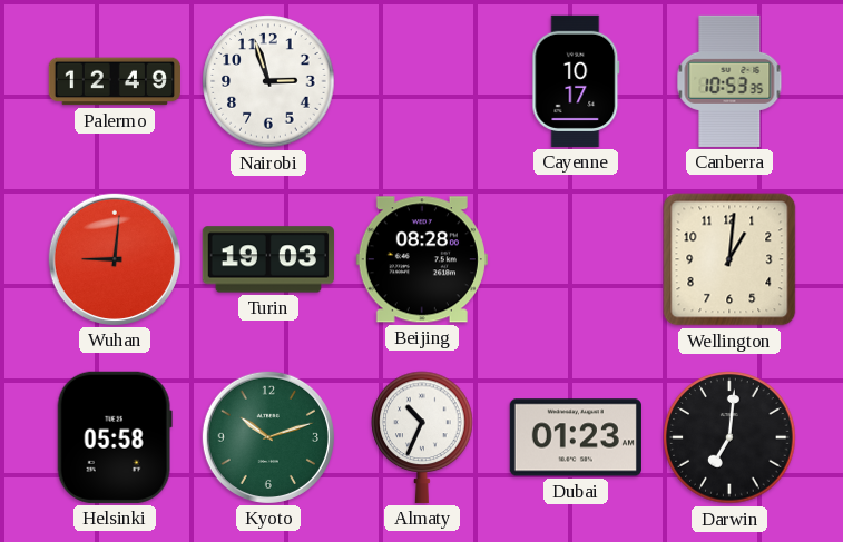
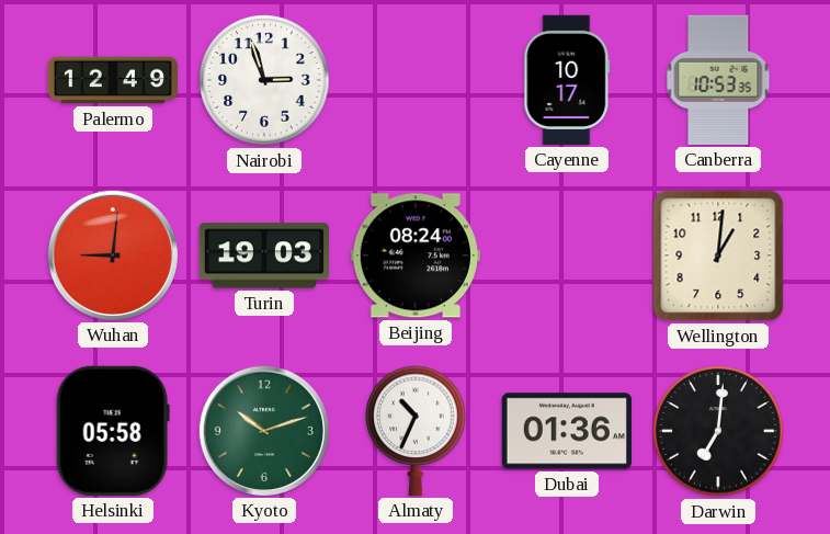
Beijing: 08:28 -> 08:24 (416, 255)
Dubai: 01:23 -> 01:36 (567, 431)
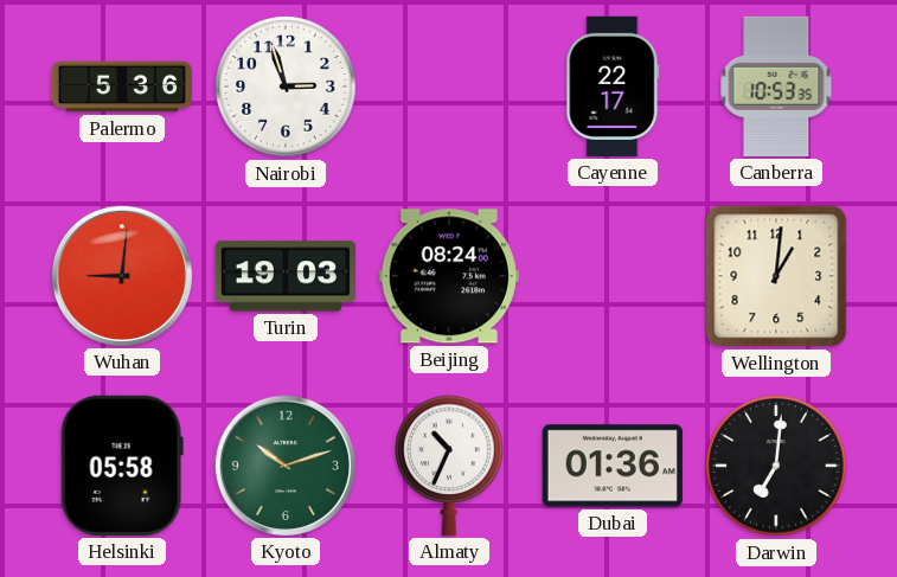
Palermo: 12:49 -> 5:36 (122, 86)
Cayenne: 10:17 -> 22:17 (613, 86)
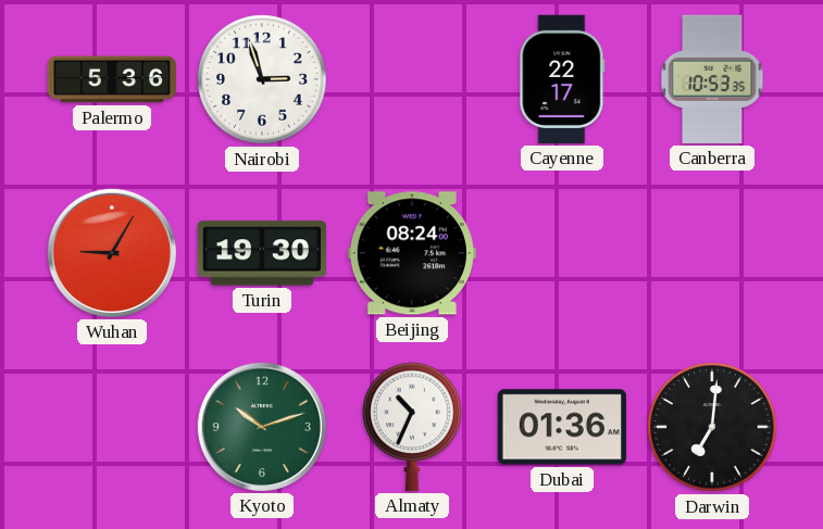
Wuhan: 9:01 -> 9:05 (112, 253)
Turin: 19:03 -> 19:30 (262, 253)
Wellington: 1:01 -> none (776, 276)
Helsinki: 05:58 -> none (122, 466)
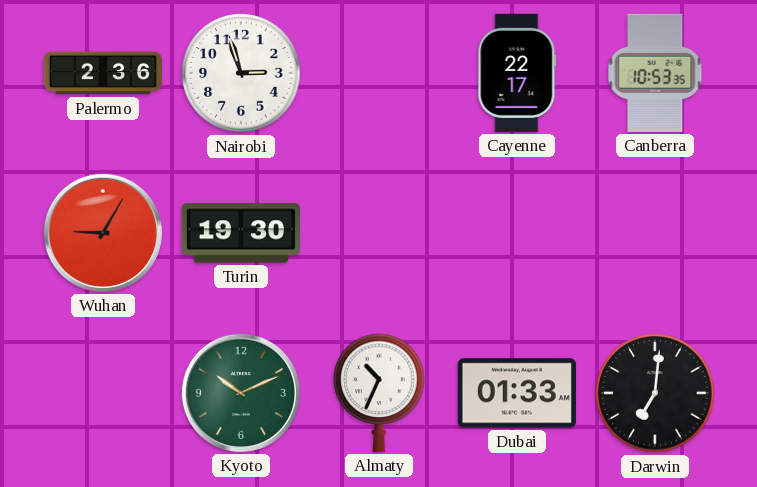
Palermo: 5:36 -> 2:36 (103, 73)
Beijing: 08:24 -> none (412, 253)
Kyoto: 10:12 -> 10:11 (241, 393)
Dubai: 01:36 -> 01:33 (517, 393)
